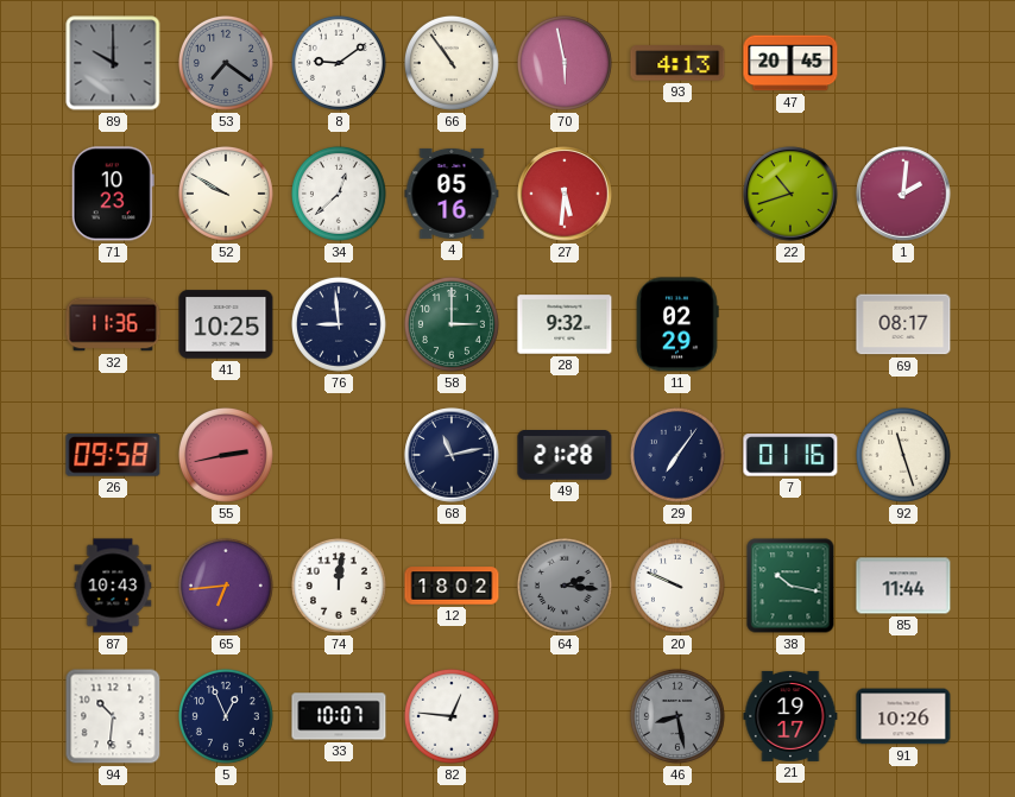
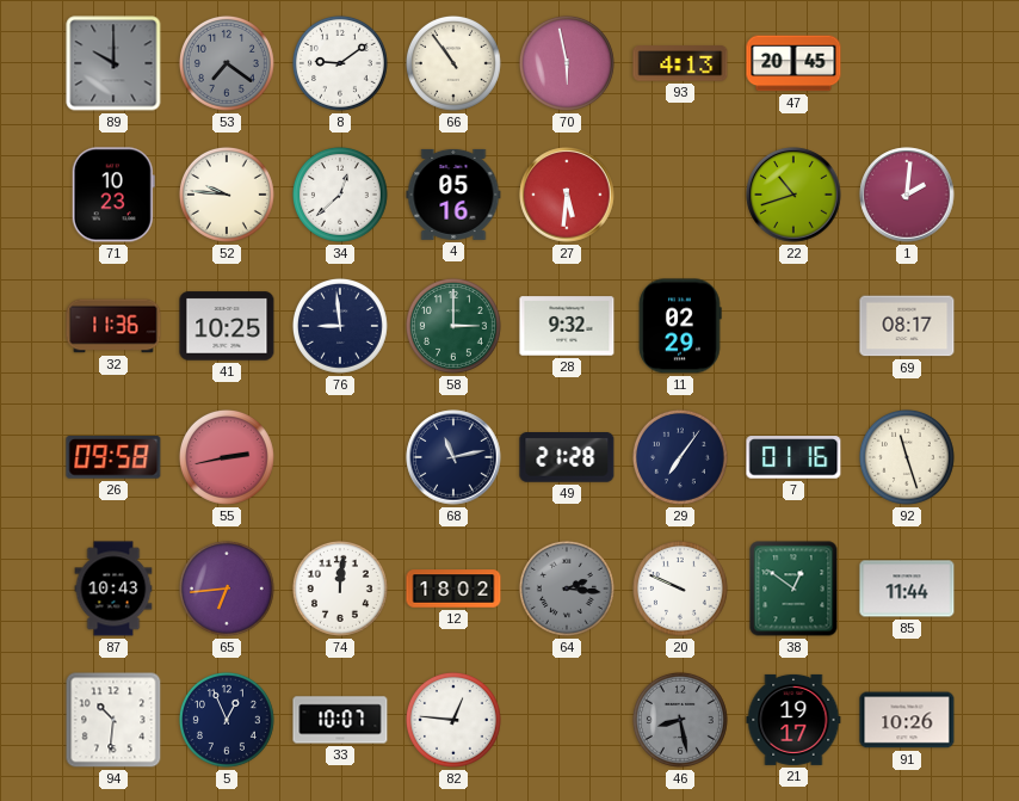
52: 9:50 -> 9:46 (227, 195)
38: 10:17 -> 12:51 (793, 589)
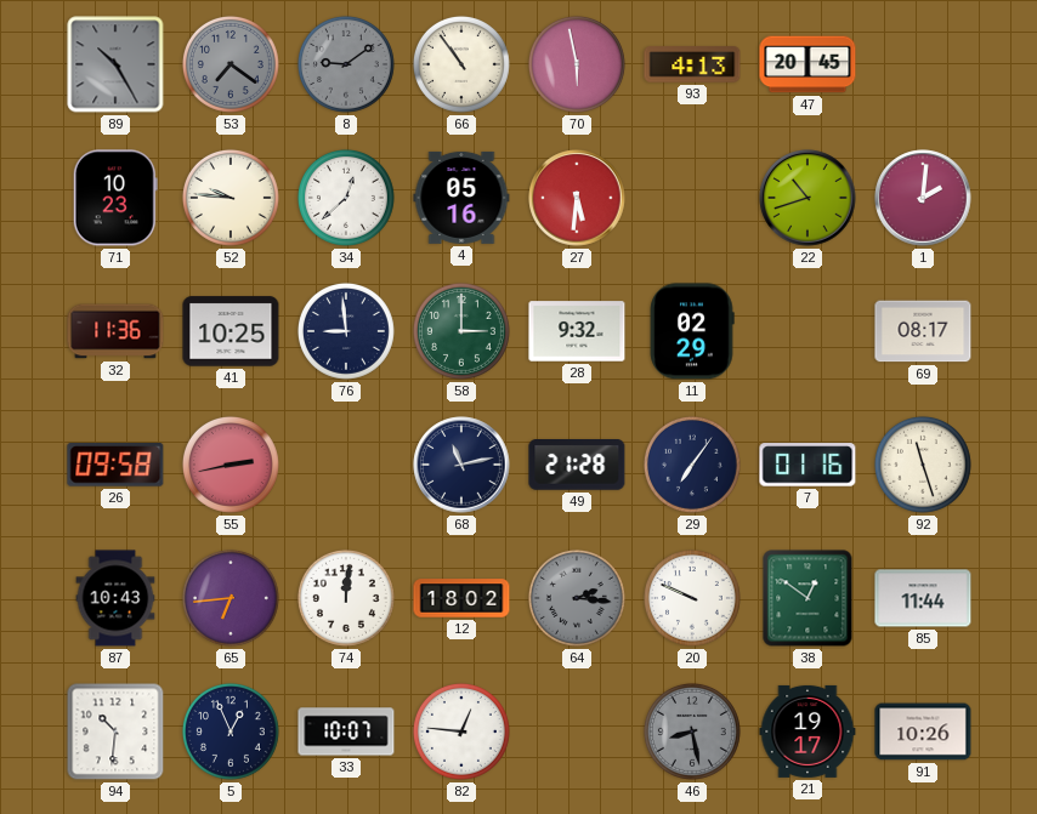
89: 10:00 -> 10:25 (115, 64)
8 dial: white -> grey (346, 64)
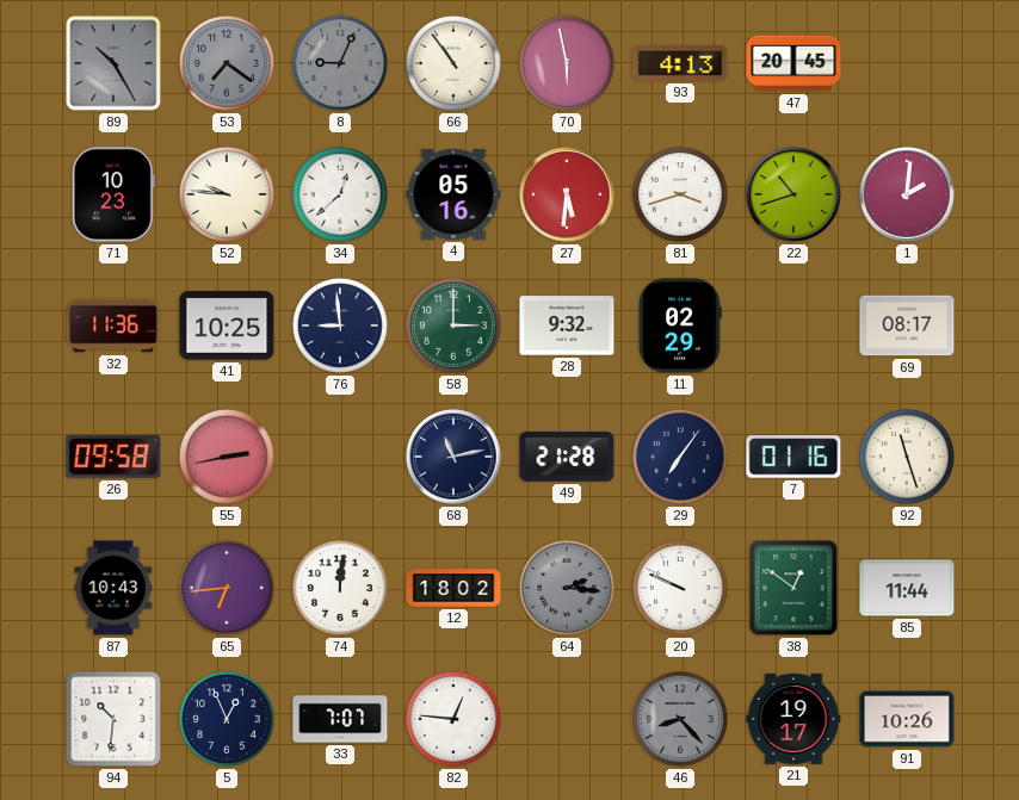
8: 9:09 -> 9:04 (340, 63)
81: none -> 3:42 (680, 194)
33: 10:07 -> 7:07 (340, 719)
46: 8:28 -> 8:23 (680, 719)
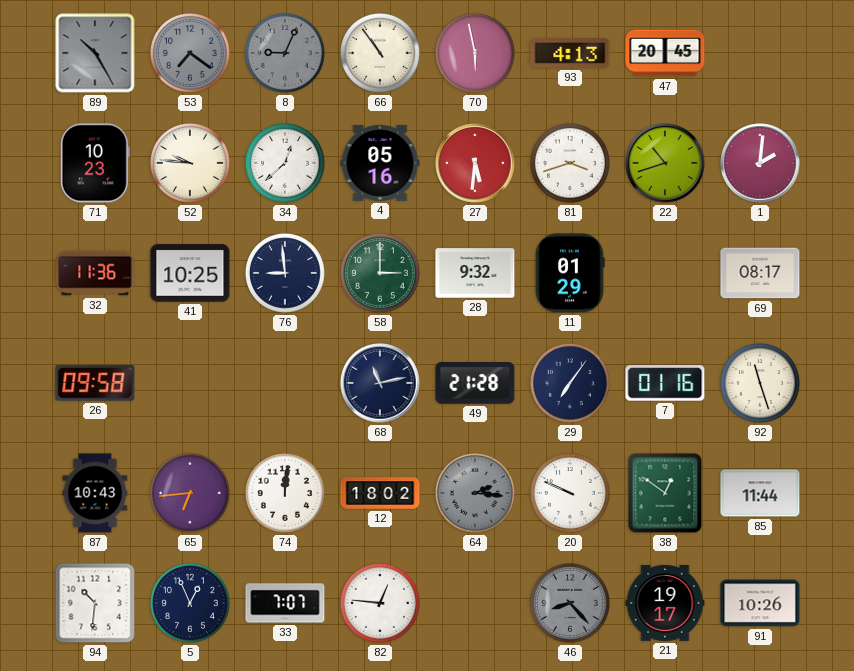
11: 02:29 -> 01:29 (570, 273)
55: 2:43 -> none (227, 457)
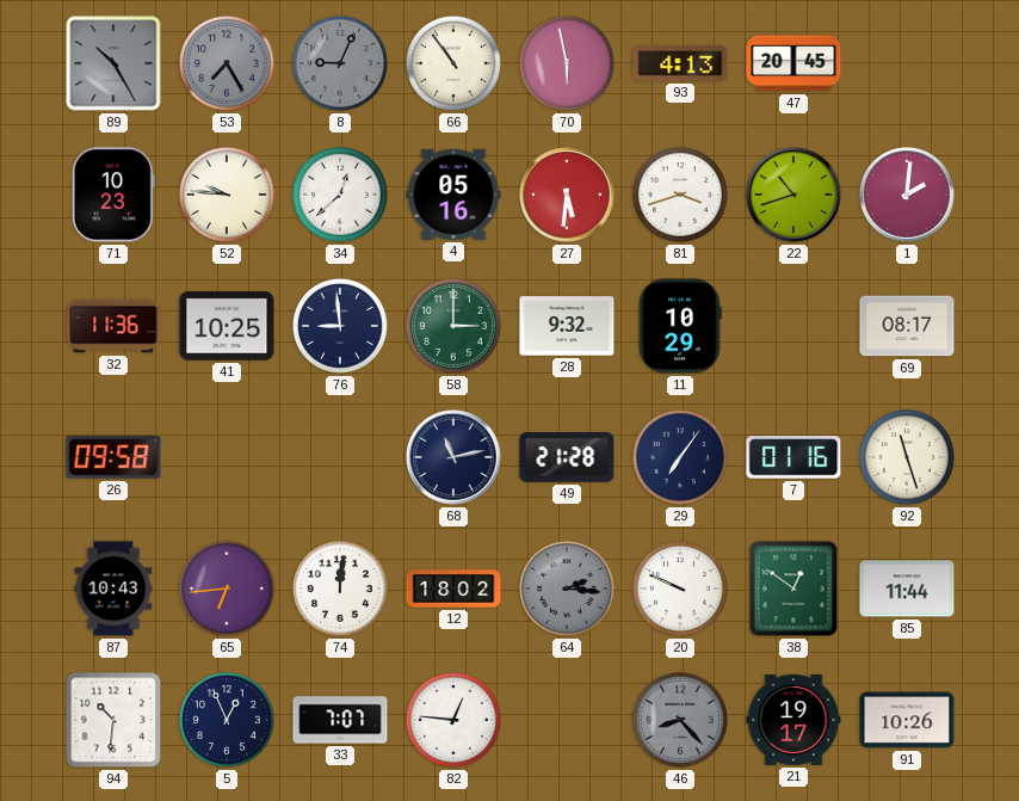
53: 7:21 -> 7:25 (227, 63)
11: 01:29 -> 10:29 (680, 326)
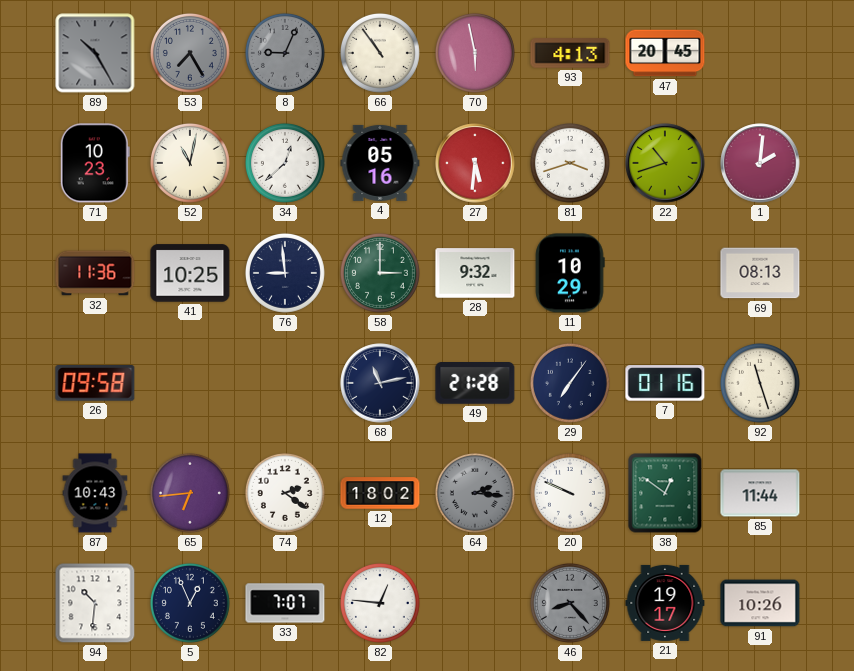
52: 9:46 -> 11:02 (190, 163)
69: 08:17 -> 08:13 (760, 273)
74: 12:01 -> 2:21 (285, 493)
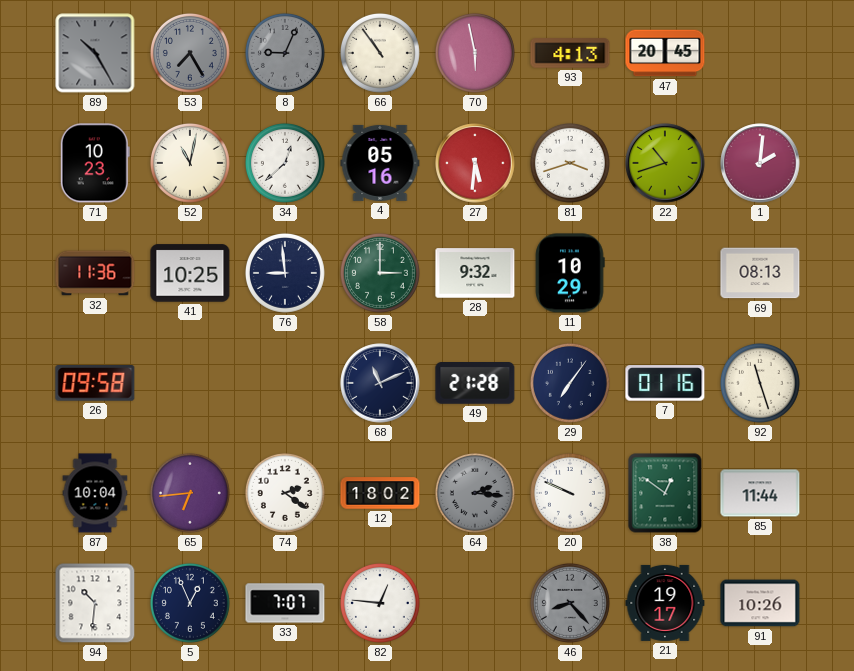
68: 11:13 -> 11:11 (380, 383)
87: 10:43 -> 10:04 (95, 493)
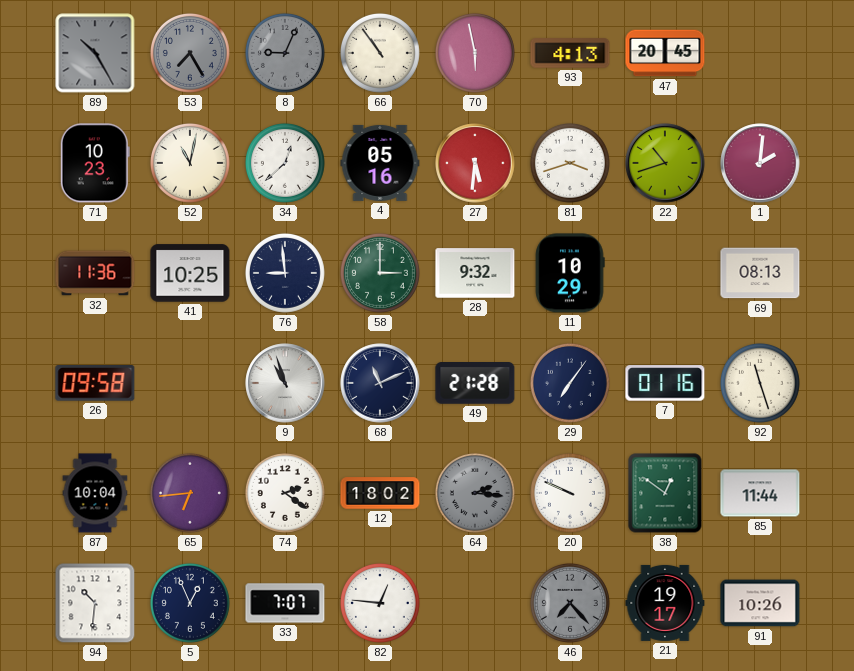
9: none -> 10:57 (285, 383)
46: 8:23 -> 7:23 (570, 603)
